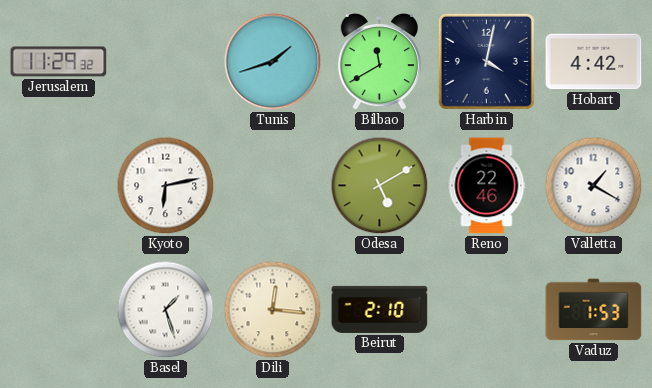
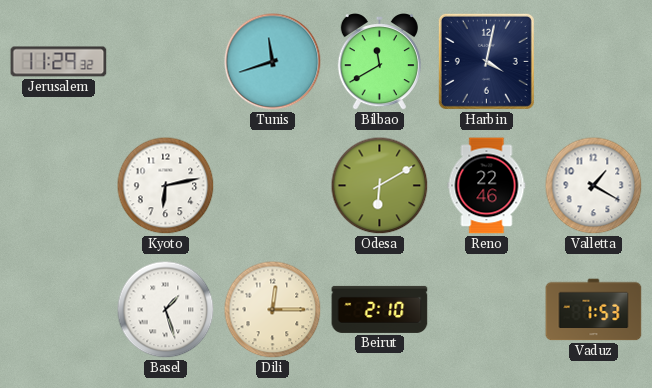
Tunis: 1:42 -> 11:42 (273, 62)
Hobart: 4:42 -> none (594, 62)
Odesa: 5:10 -> 6:10 (380, 186)
Dili: 12:16 -> 12:15 (273, 310)
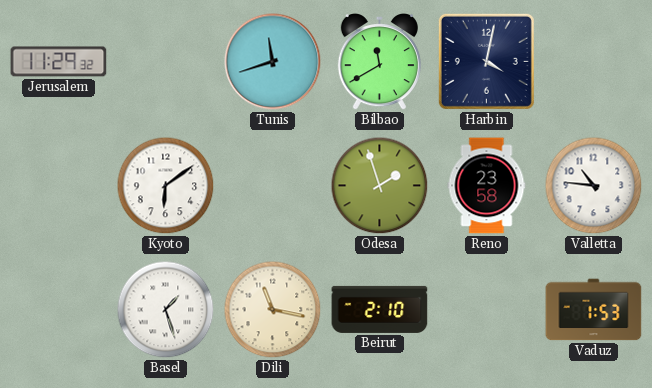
Kyoto: 6:13 -> 6:09 (166, 186)
Odesa: 6:10 -> 1:57 (380, 186)
Reno: 22:46 -> 23:58 (487, 186)
Valletta: 1:20 -> 10:46 (594, 186)
Dili: 12:15 -> 11:17 (273, 310)
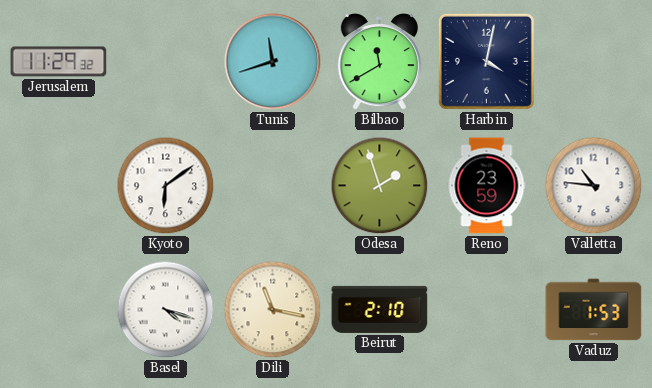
Reno: 23:58 -> 23:59 (487, 186)
Basel: 1:27 -> 4:18 (166, 310)
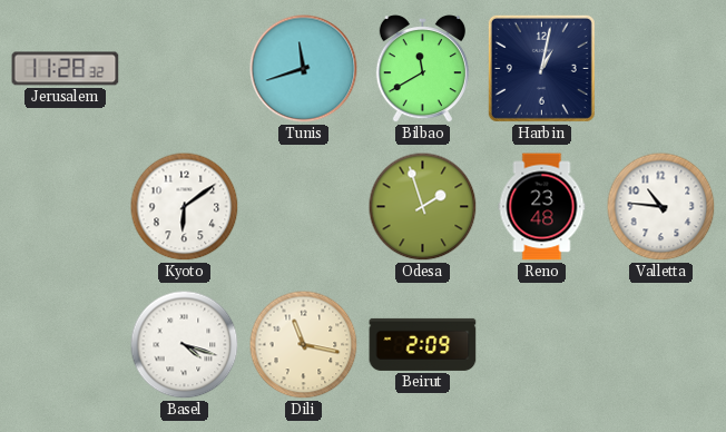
Jerusalem: 11:29 -> 11:28 (66, 69)
Harbin: 4:02 -> 1:02 (541, 68)
Reno: 23:59 -> 23:48 (542, 207)
Beirut: 2:10 -> 2:09 (423, 344)
Vaduz: 1:53 -> none (594, 310)
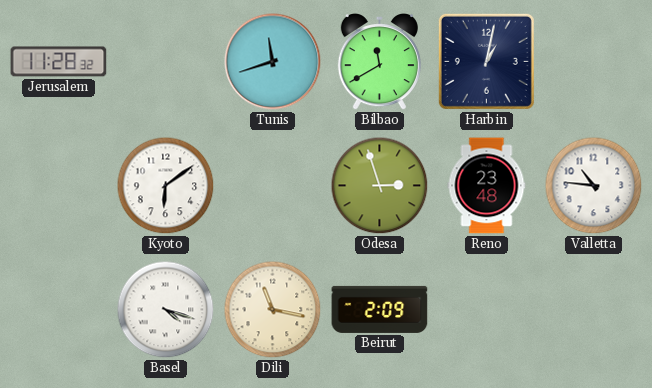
Odesa: 1:57 -> 2:57 (380, 186)
